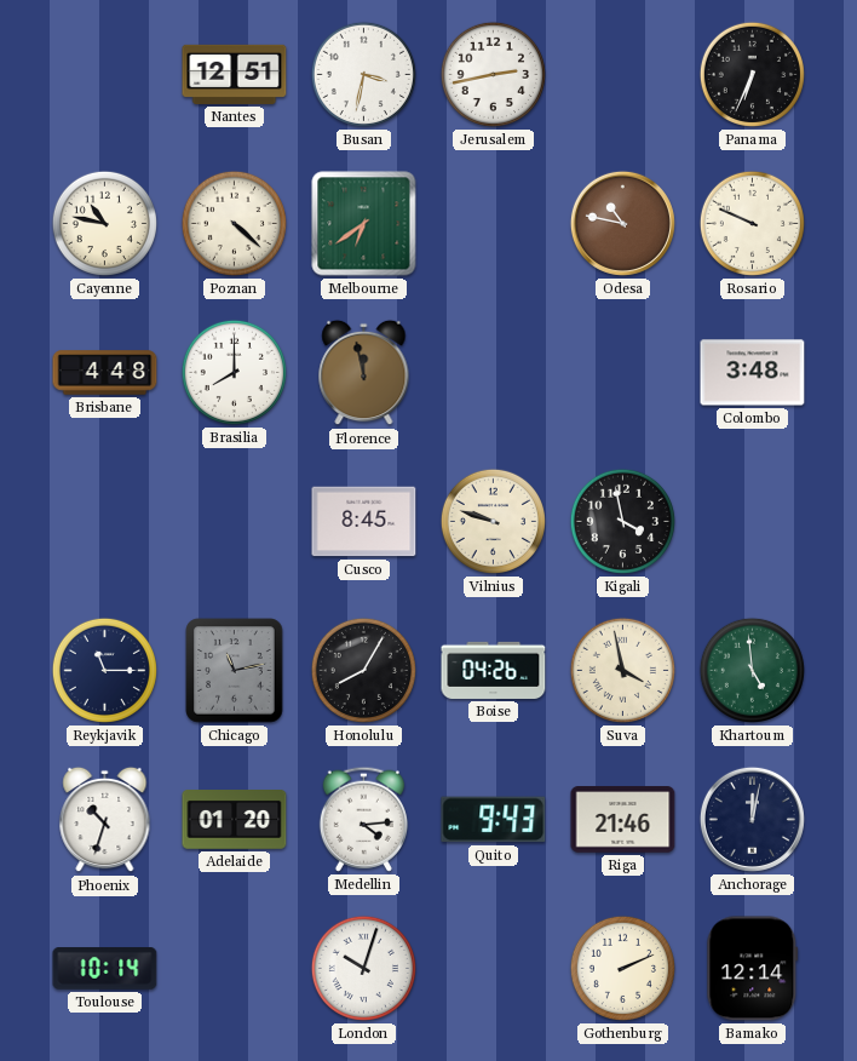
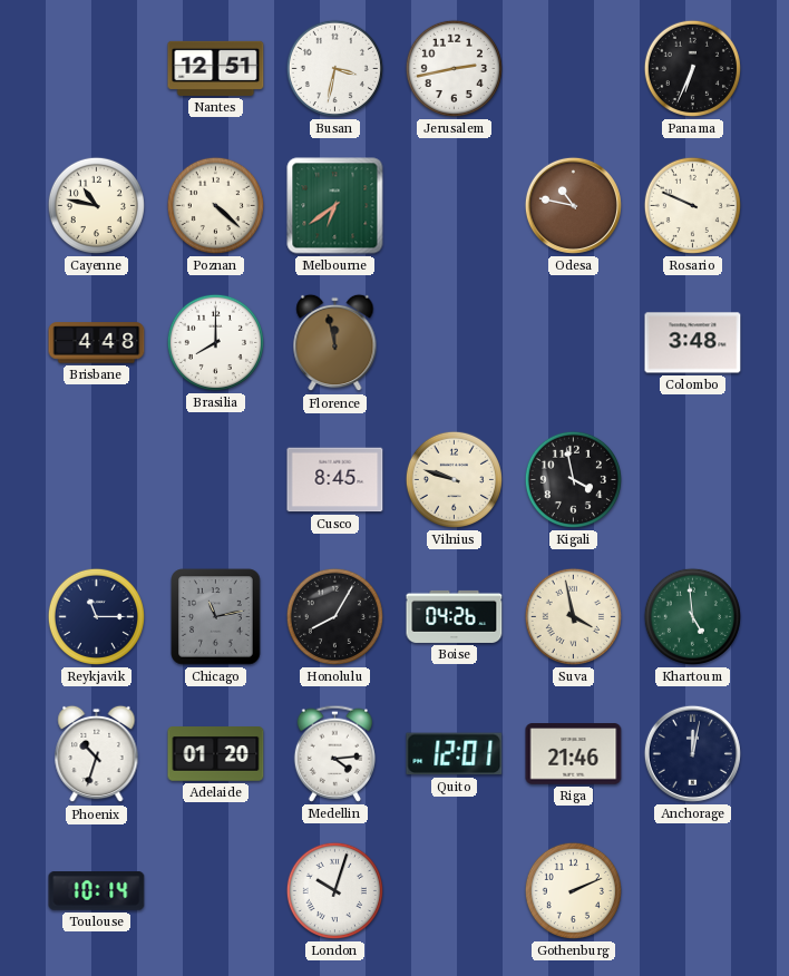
Quito: 9:43 -> 12:01 (455, 754)
Bamako: 12:14 -> none (753, 969)
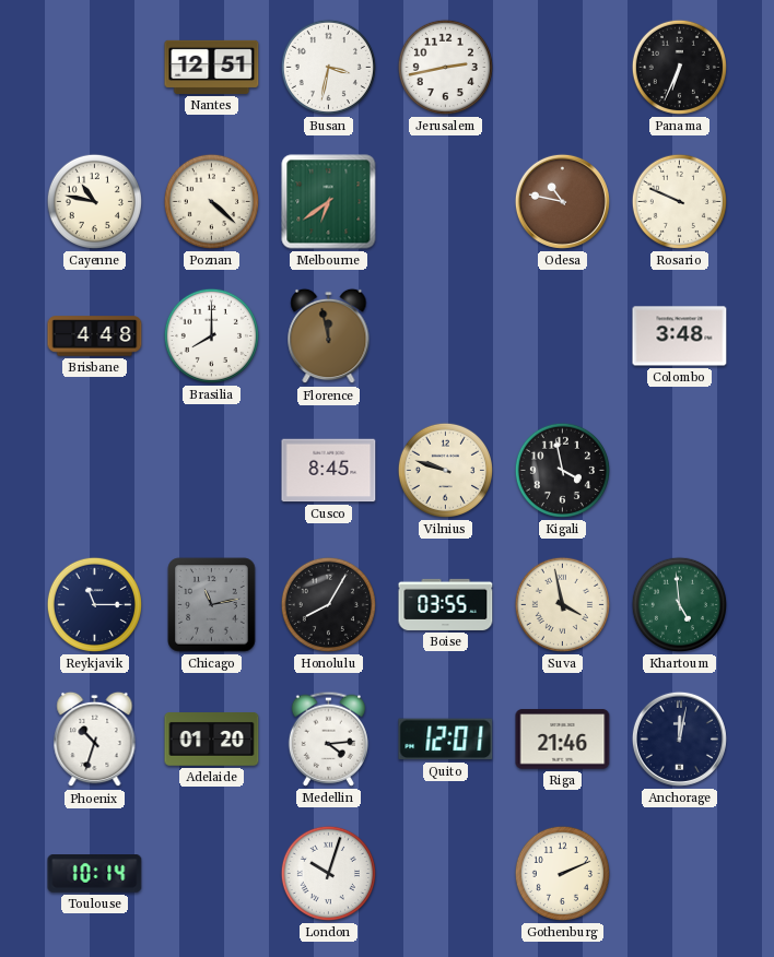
Boise: 04:26 -> 03:55 (446, 604)
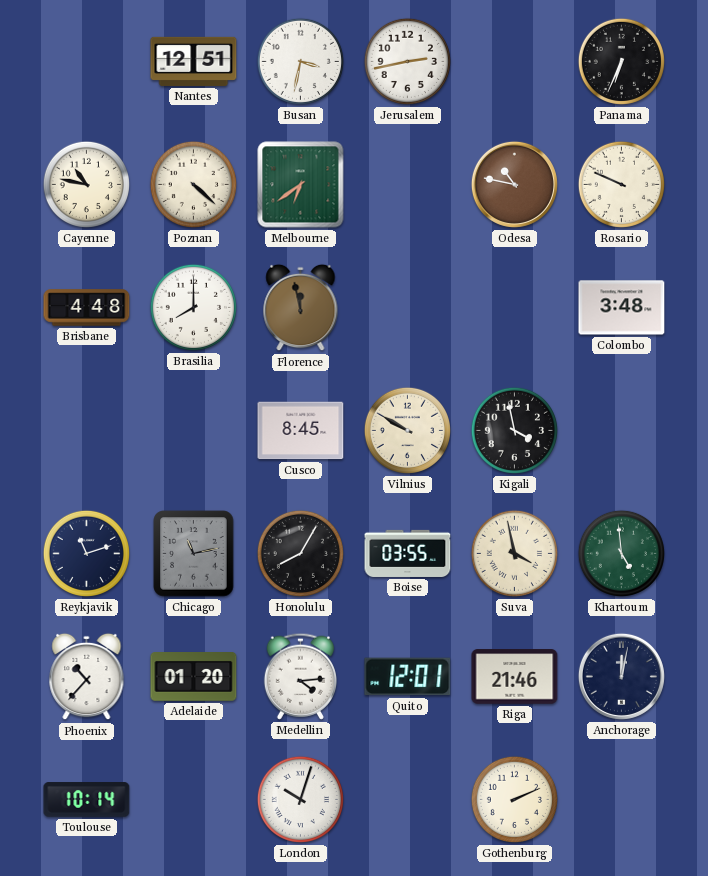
Vilnius: 9:48 -> 9:50 (407, 430)
Reykjavik: 11:15 -> 11:12 (86, 553)
Phoenix: 10:33 -> 10:37 (87, 677)
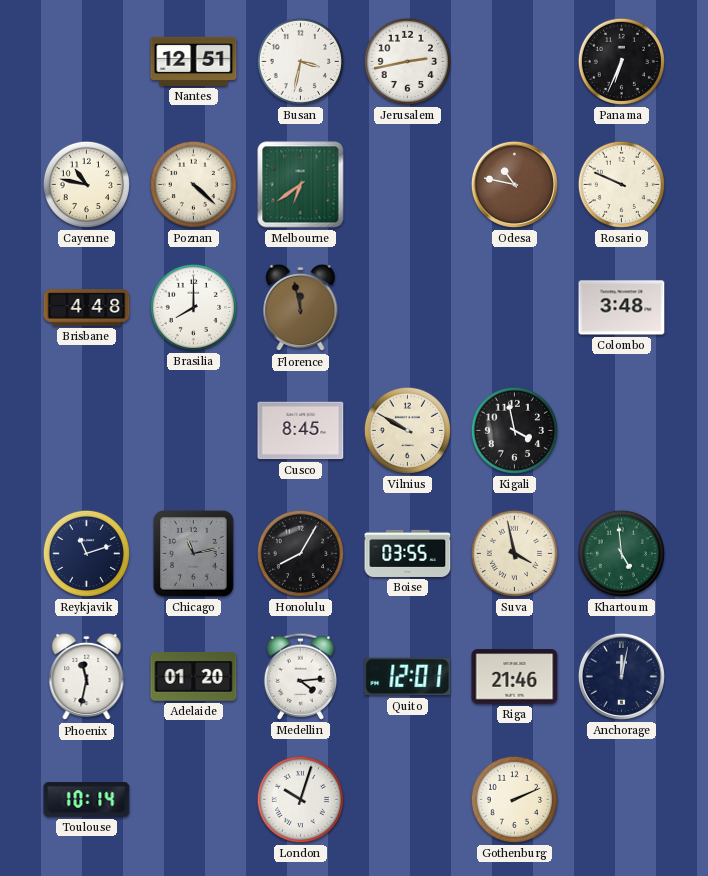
Phoenix: 10:37 -> 11:32 (87, 677)
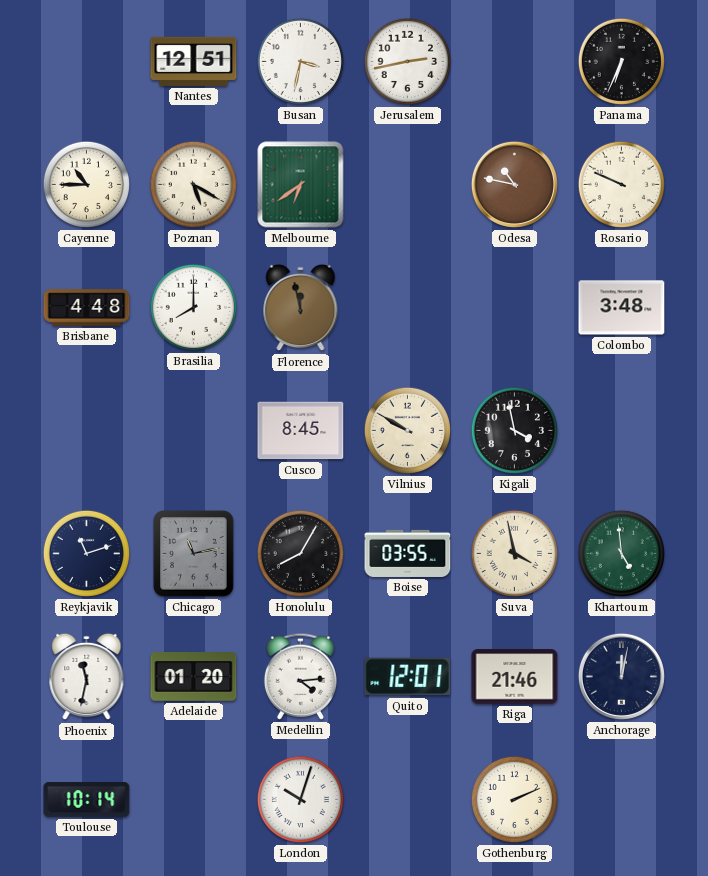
Cayenne: 10:47 -> 10:45 (86, 184)
Poznan: 4:22 -> 5:20 (193, 184)
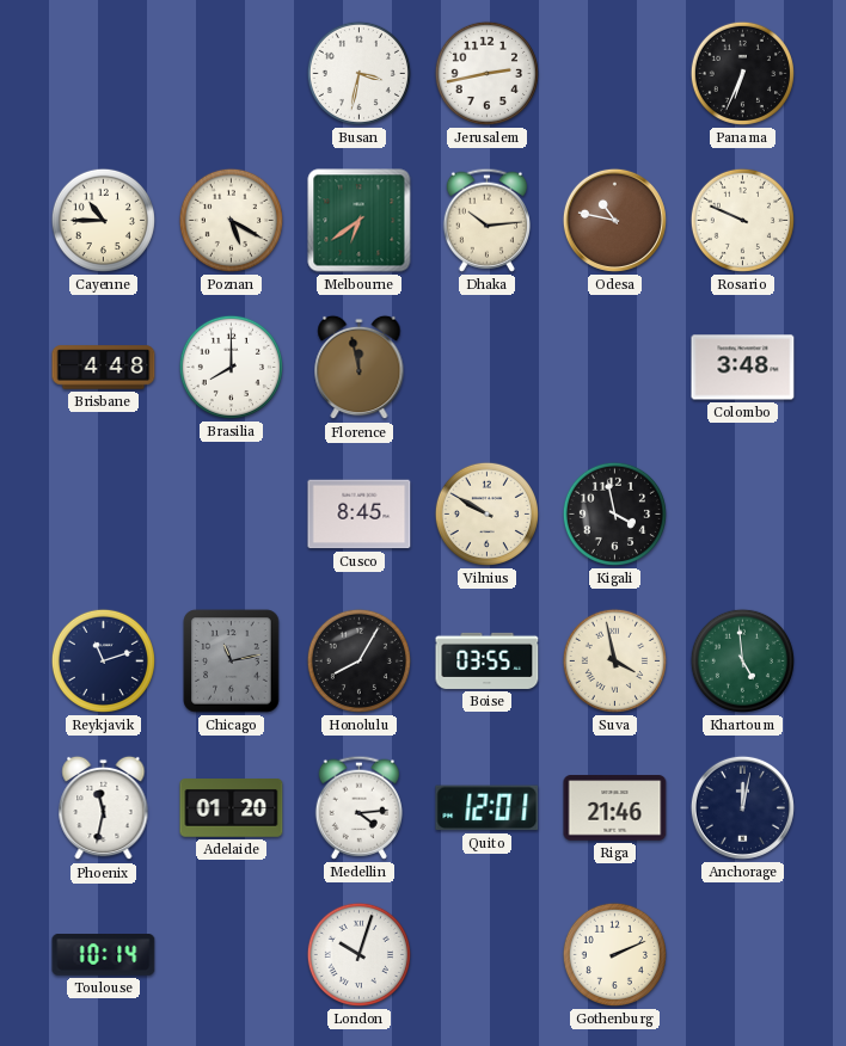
Nantes: 12:51 -> none (194, 61)
Dhaka: none -> 10:14 (486, 220)
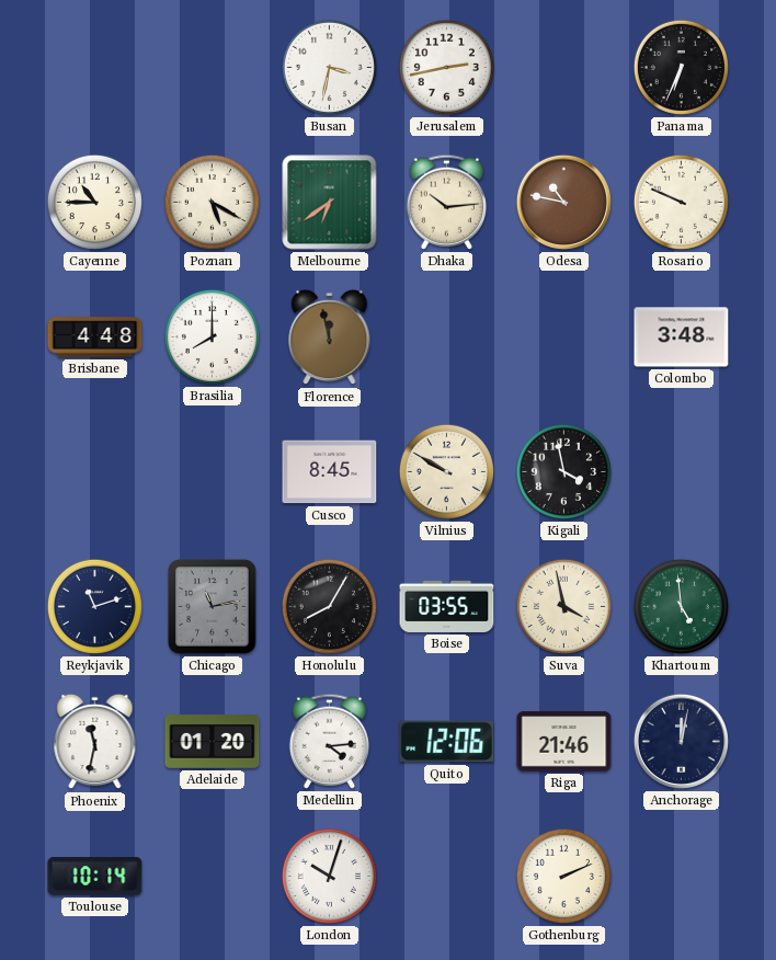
Quito: 12:01 -> 12:06 (447, 742)
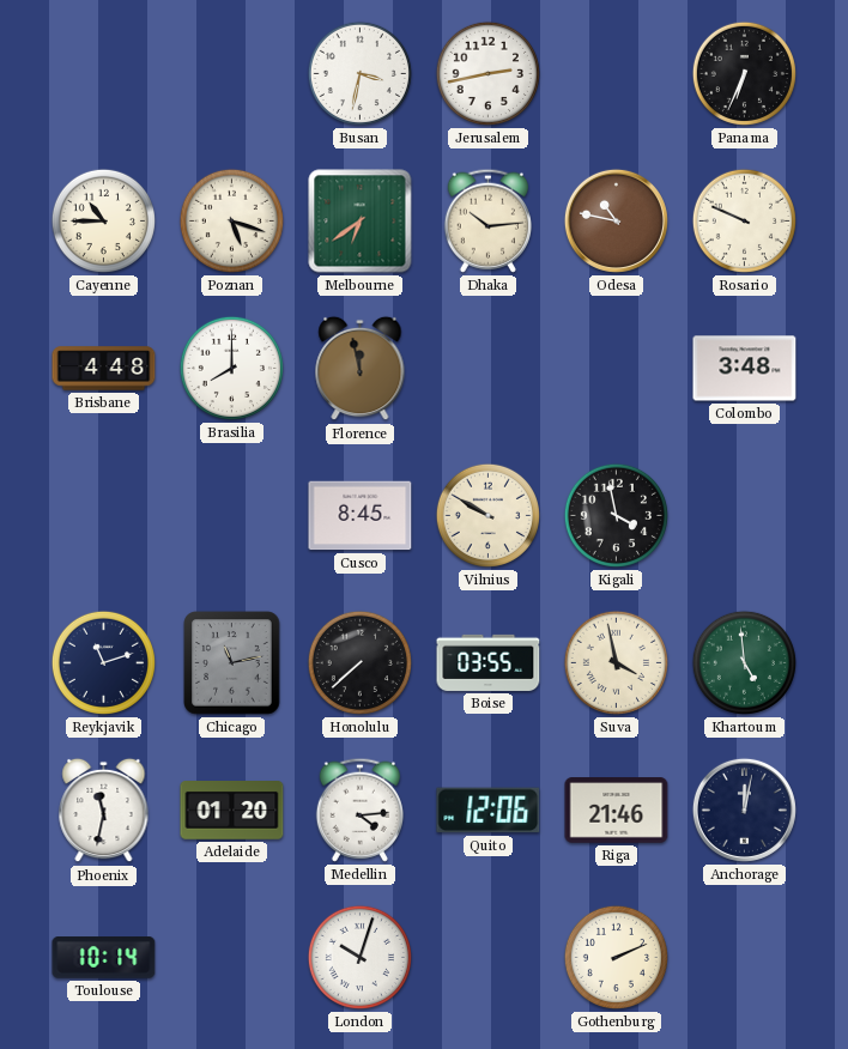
Poznan: 5:20 -> 5:18 (231, 220)
Honolulu: 8:05 -> 7:38 (359, 662)
